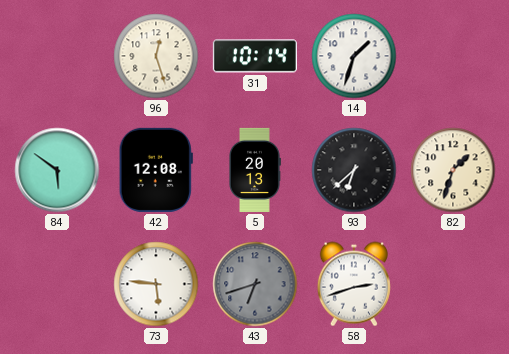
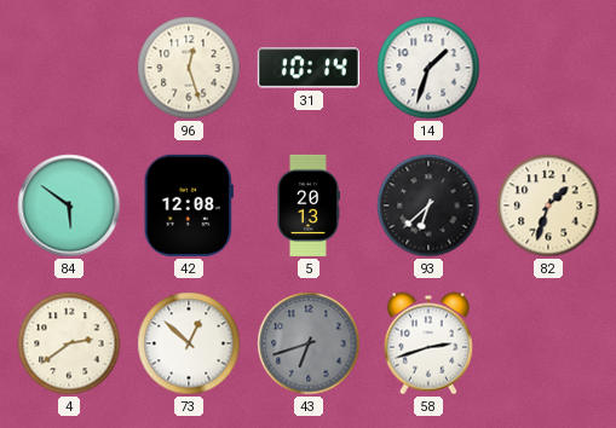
4: none -> 2:39 (69, 343)
73: 5:46 -> 12:52 (189, 343)
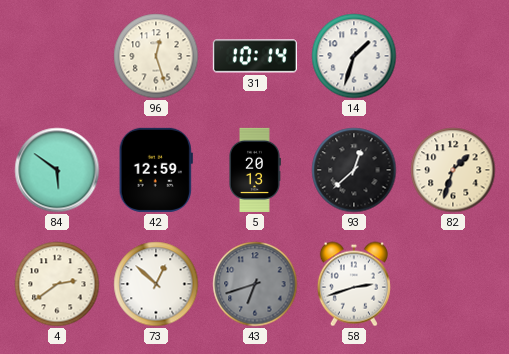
42: 12:08 -> 12:59 (156, 170)
93: 6:38 -> 12:38 (354, 170)
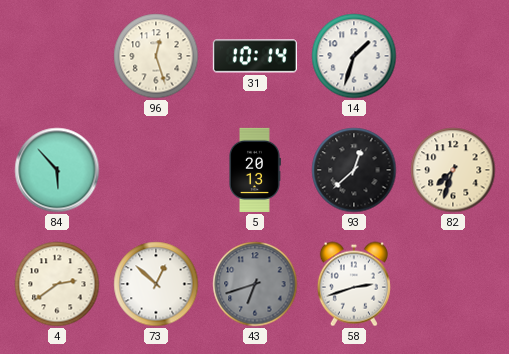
84: 5:51 -> 5:53 (57, 170)
42: 12:59 -> none (156, 170)
82: 1:33 -> 7:33 (453, 170)
